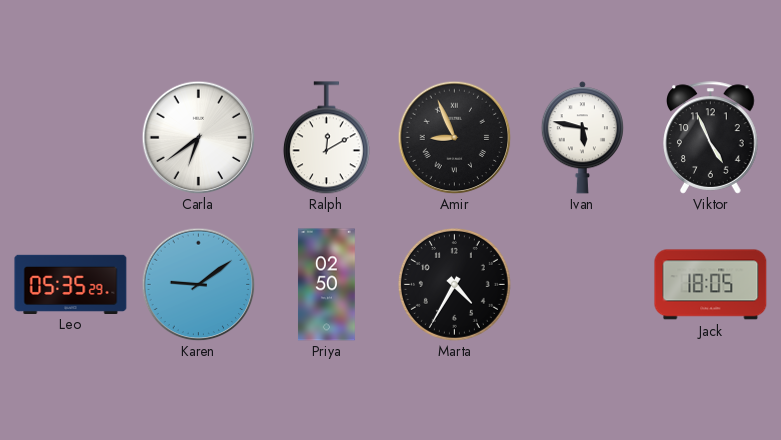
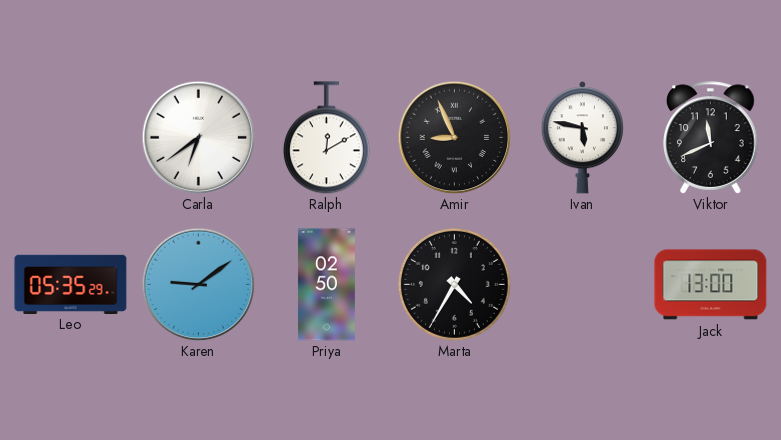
Viktor: 4:56 -> 11:41 (711, 138)
Jack: 18:05 -> 13:00 (711, 285)
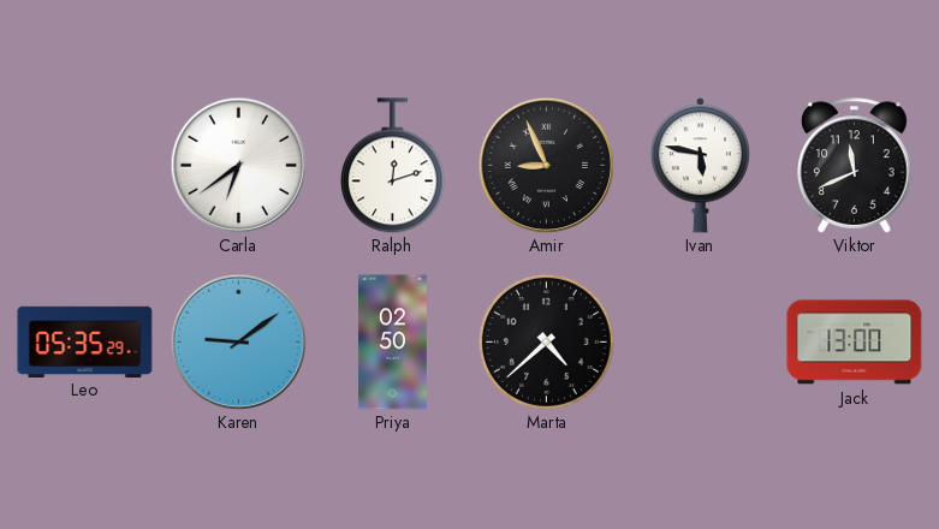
Ralph: 12:10 -> 12:12 (392, 166)
Marta: 4:35 -> 4:38 (546, 341)
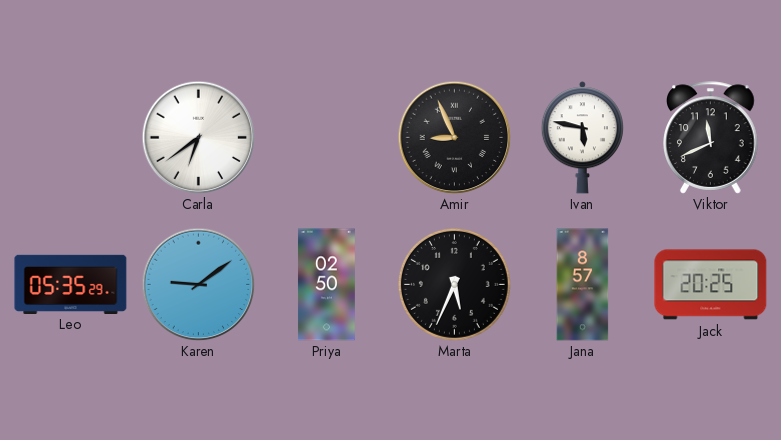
Ralph: 12:12 -> none (392, 166)
Marta: 4:38 -> 5:34 (454, 284)
Jana: none -> 8:57 (583, 285)
Jack: 13:00 -> 20:25 (711, 285)
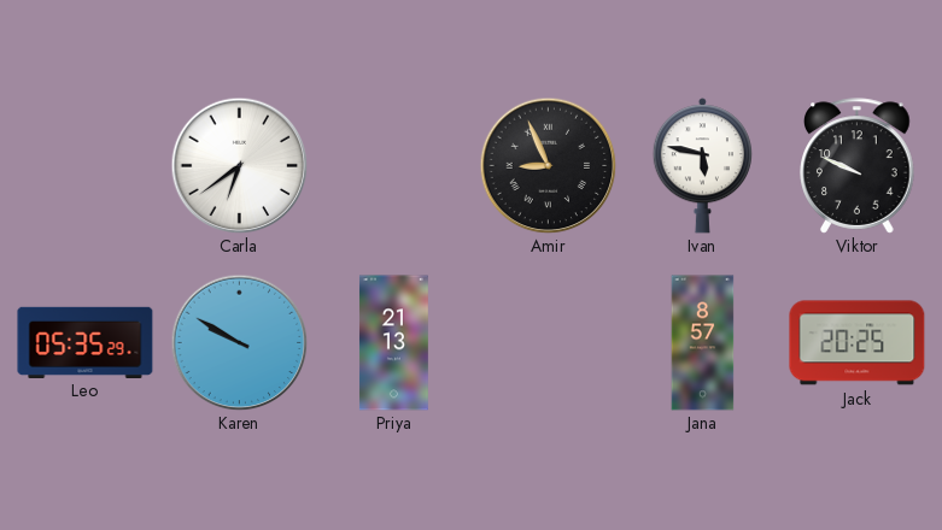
Viktor: 11:41 -> 9:49 (858, 166)
Karen: 9:09 -> 9:50 (239, 342)
Priya: 02:50 -> 21:13 (393, 343)
Marta: 5:34 -> none (454, 284)
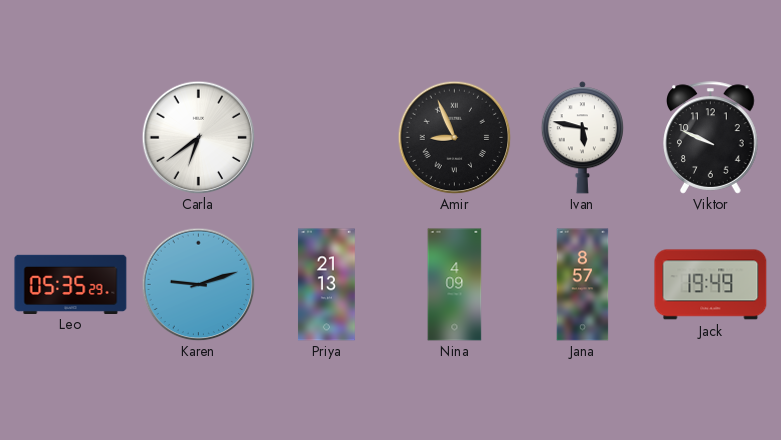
Karen: 9:50 -> 9:12 (198, 284)
Nina: none -> 4:09 (455, 285)
Jack: 20:25 -> 19:49 (711, 285)
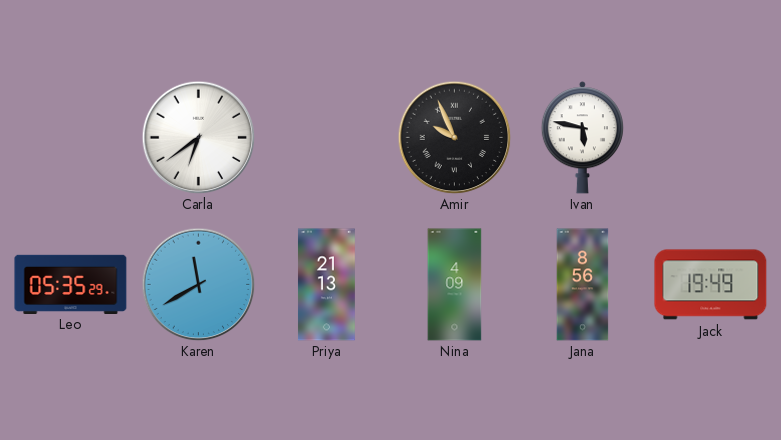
Amir: 8:56 -> 9:56 (454, 137)
Viktor: 9:49 -> none (711, 138)
Karen: 9:12 -> 11:40 (198, 284)
Jana: 8:57 -> 8:56 (583, 285)
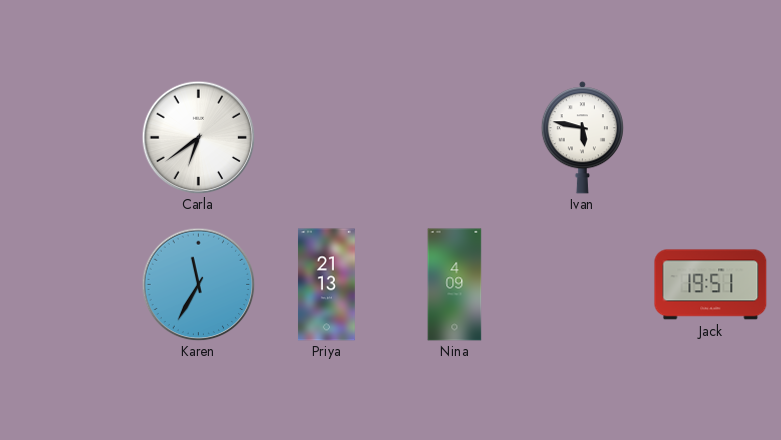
Amir: 9:56 -> none (454, 137)
Leo: 05:35 -> none (71, 284)
Karen: 11:40 -> 11:35 (198, 284)
Jana: 8:56 -> none (583, 285)
Jack: 19:49 -> 19:51 (711, 285)
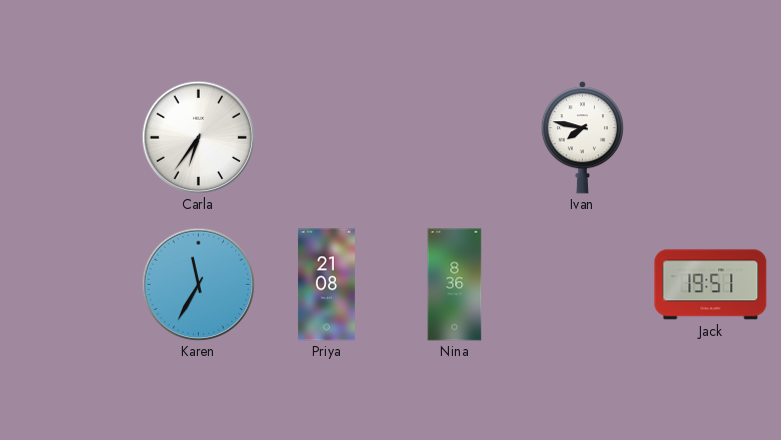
Carla: 6:39 -> 6:36 (198, 137)
Ivan: 5:47 -> 7:47 (582, 138)
Priya: 21:13 -> 21:08 (326, 285)
Nina: 4:09 -> 8:36 (455, 285)
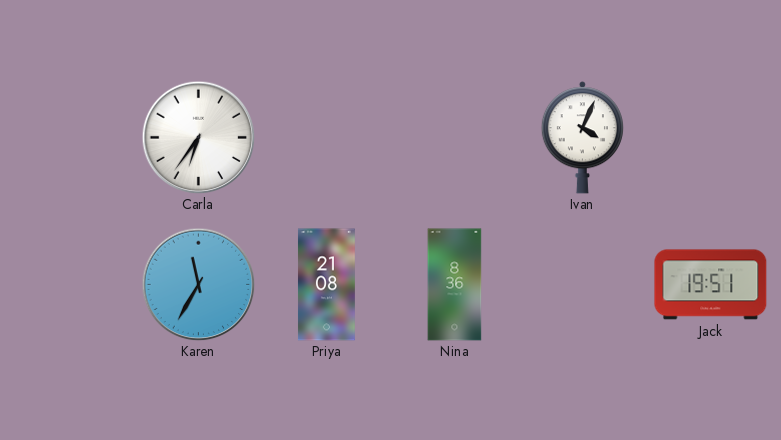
Ivan: 7:47 -> 4:04 (582, 138)
